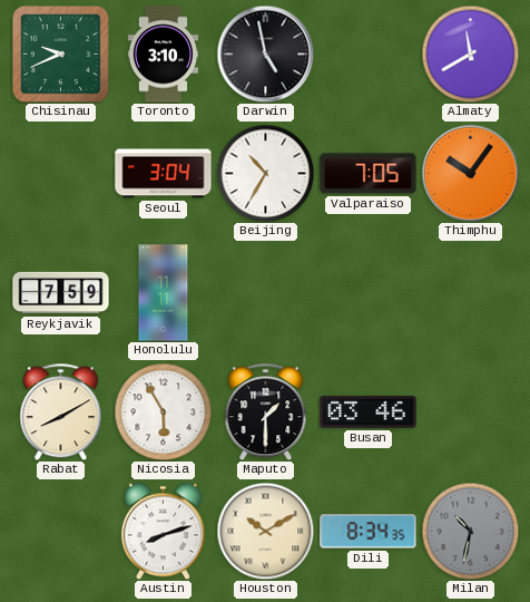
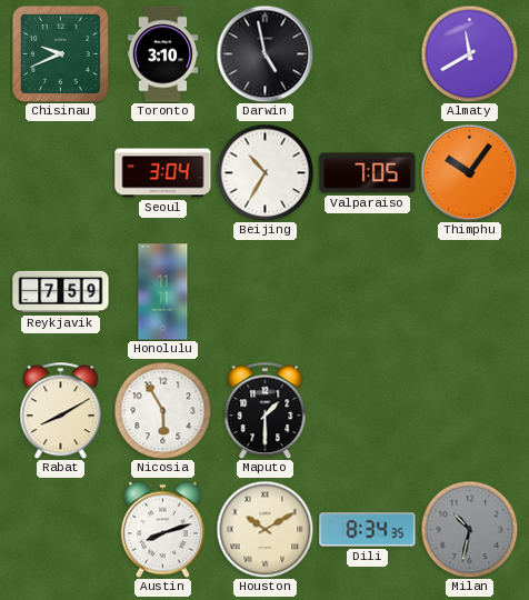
Busan: 03:46 -> none (369, 411)
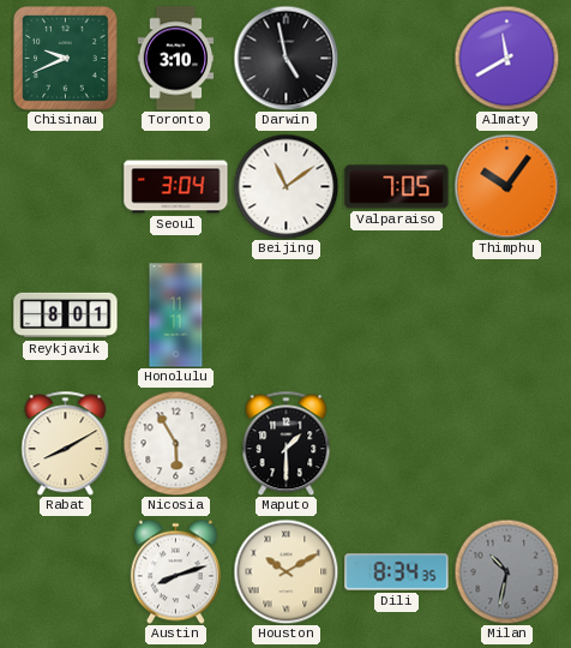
Beijing: 10:35 -> 11:09 (285, 186)
Reykjavik: 7:59 -> 8:01 (66, 316)
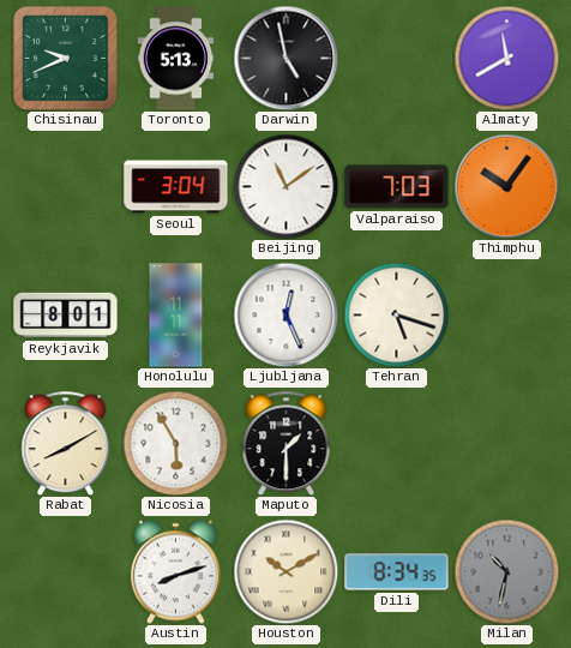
Toronto: 3:10 -> 5:13 (176, 59)
Valparaiso: 7:05 -> 7:03 (397, 187)
Ljubljana: none -> 12:26 (285, 314)
Tehran: none -> 5:18 (396, 314)
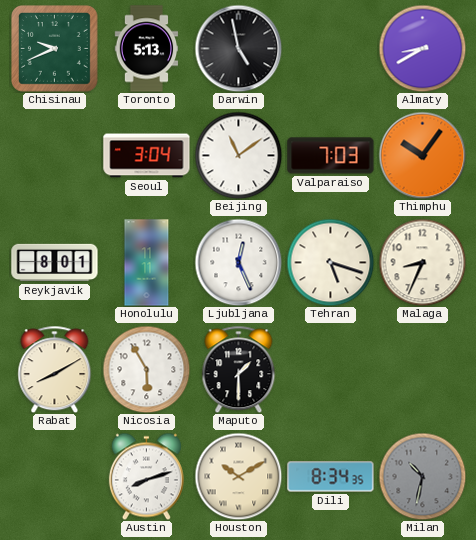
Almaty: 11:40 -> 8:40 (422, 48)
Malaga: none -> 8:34 (422, 262)
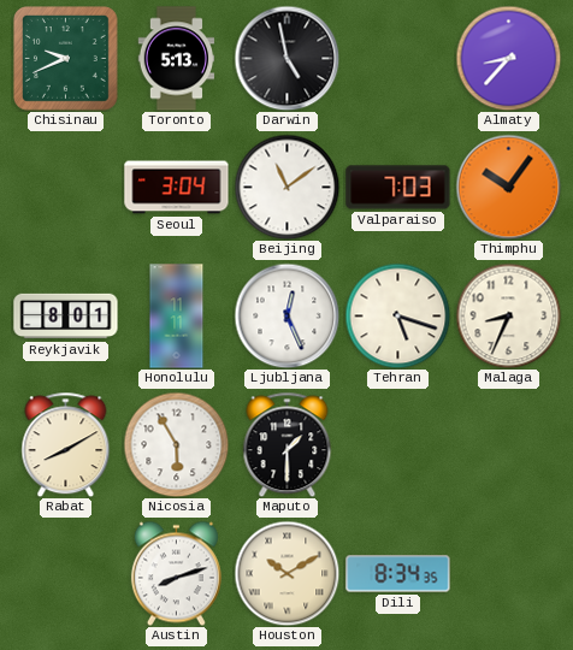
Almaty: 8:40 -> 8:37 (508, 58)
Milan: 10:32 -> none (422, 476)
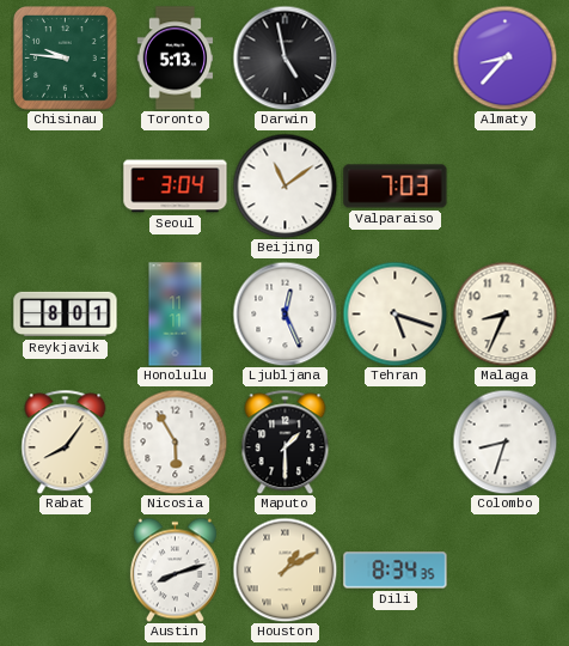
Chisinau: 9:41 -> 9:46 (66, 59)
Thimphu: 10:06 -> none (508, 187)
Rabat: 8:10 -> 8:06 (66, 441)
Colombo: none -> 8:33 (504, 441)
Houston: 10:10 -> 1:10 (284, 569)
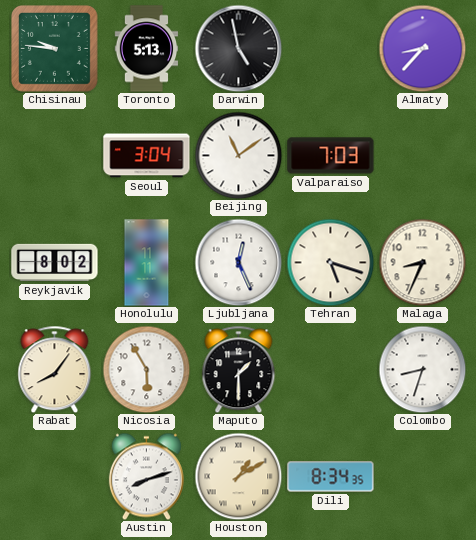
Reykjavik: 8:01 -> 8:02 (55, 263)
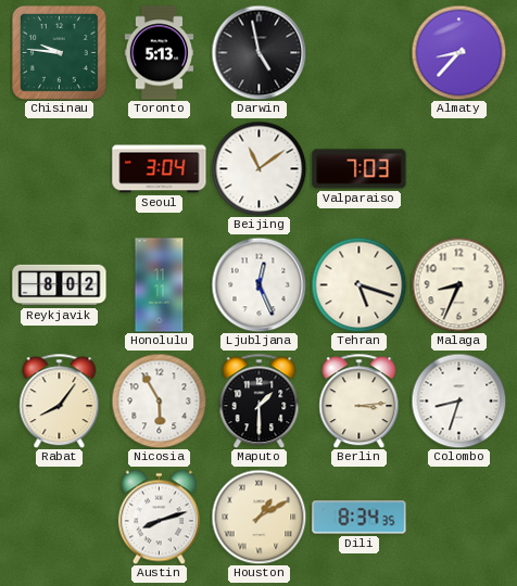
Berlin: none -> 3:14 (360, 400)
